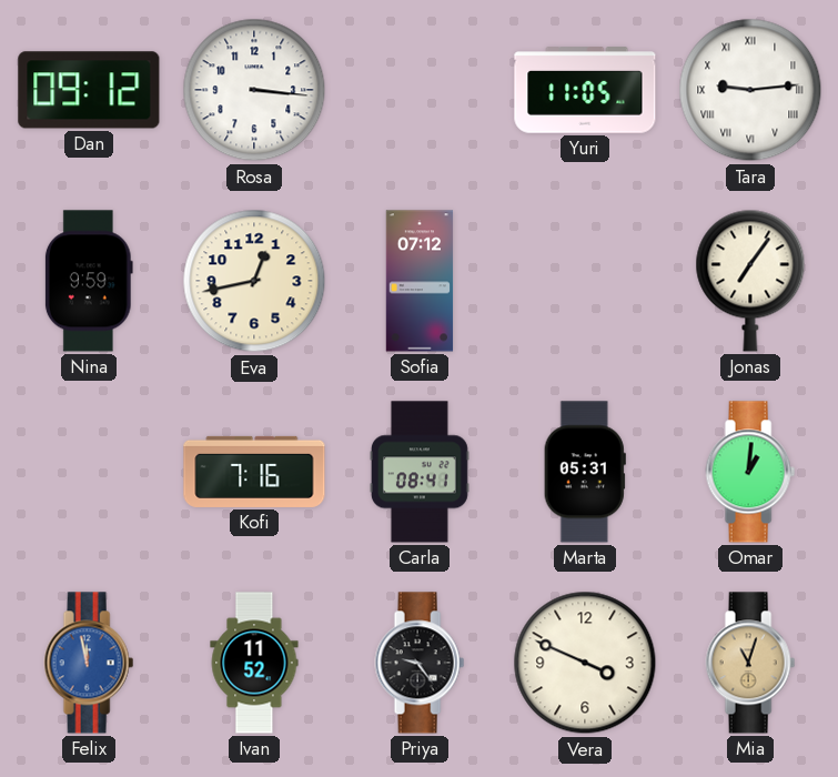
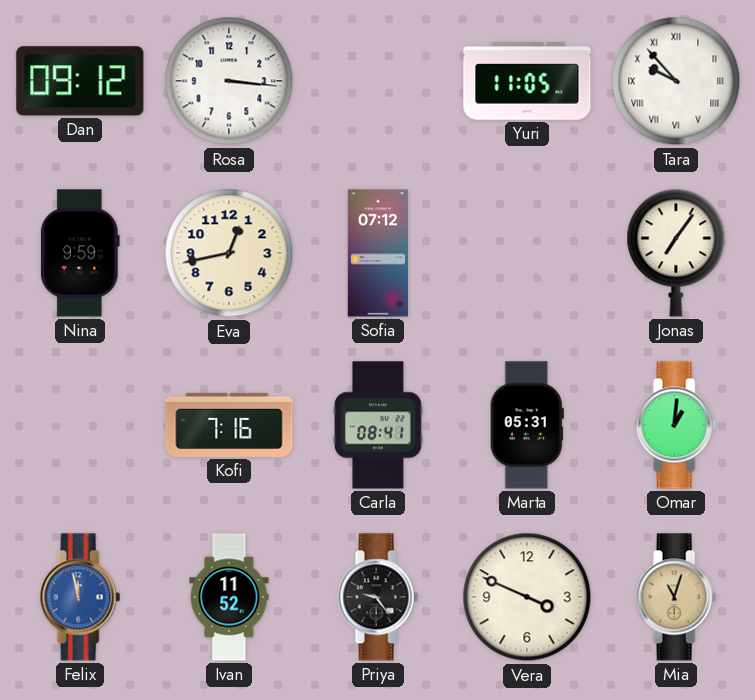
Tara: 9:14 -> 9:53 (676, 81)
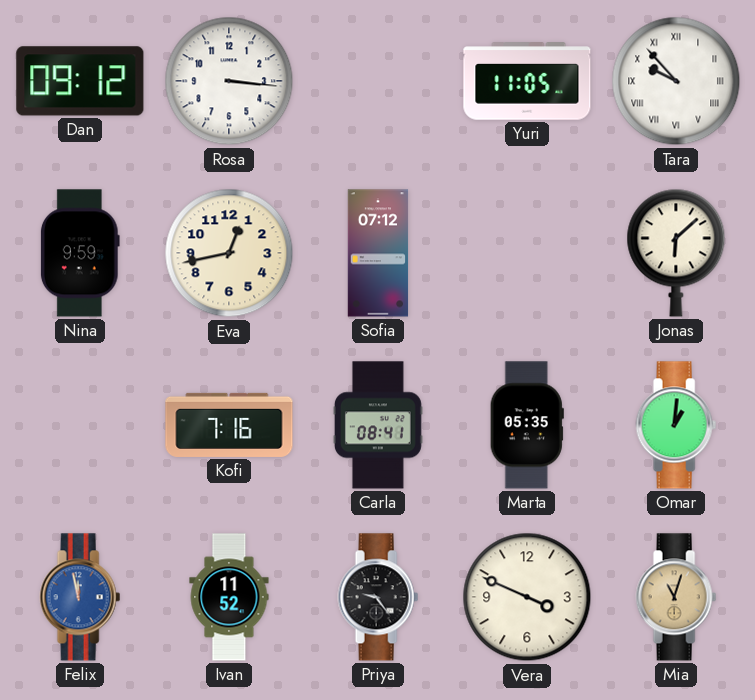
Jonas: 7:06 -> 6:08 (676, 253)
Marta: 05:31 -> 05:35 (527, 425)
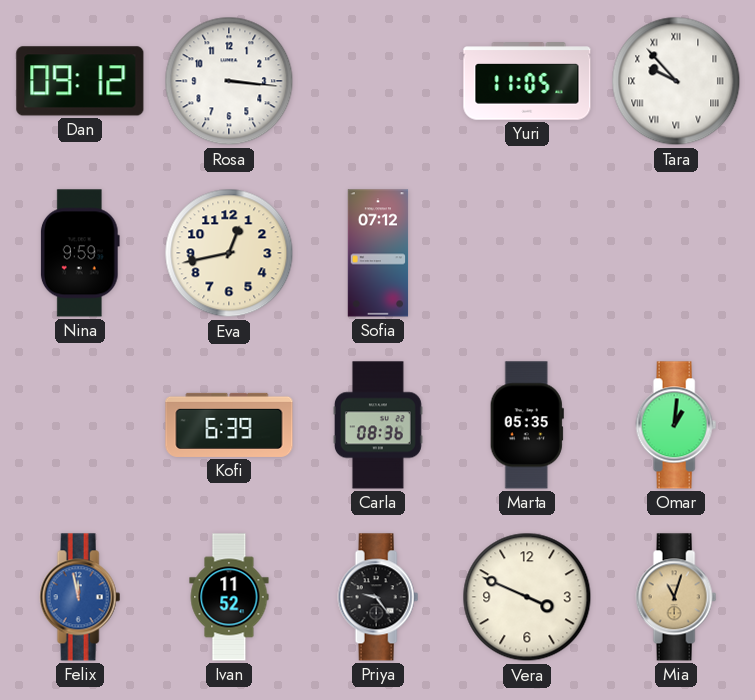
Jonas: 6:08 -> none (676, 253)
Kofi: 7:16 -> 6:39 (229, 425)
Carla: 08:41 -> 08:36 (378, 425)
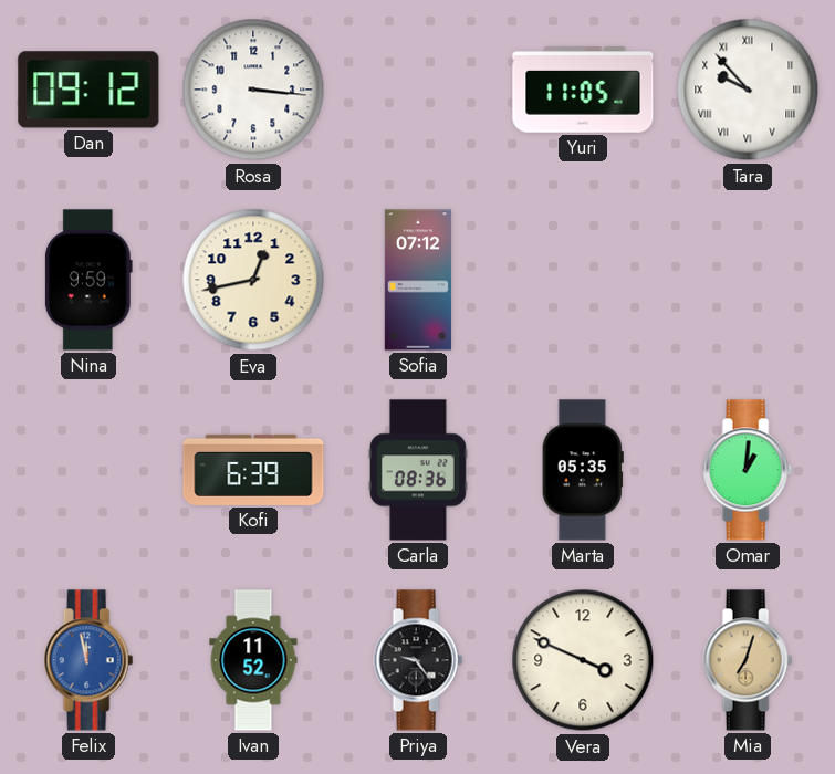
Mia: 11:03 -> 7:03 (748, 660)
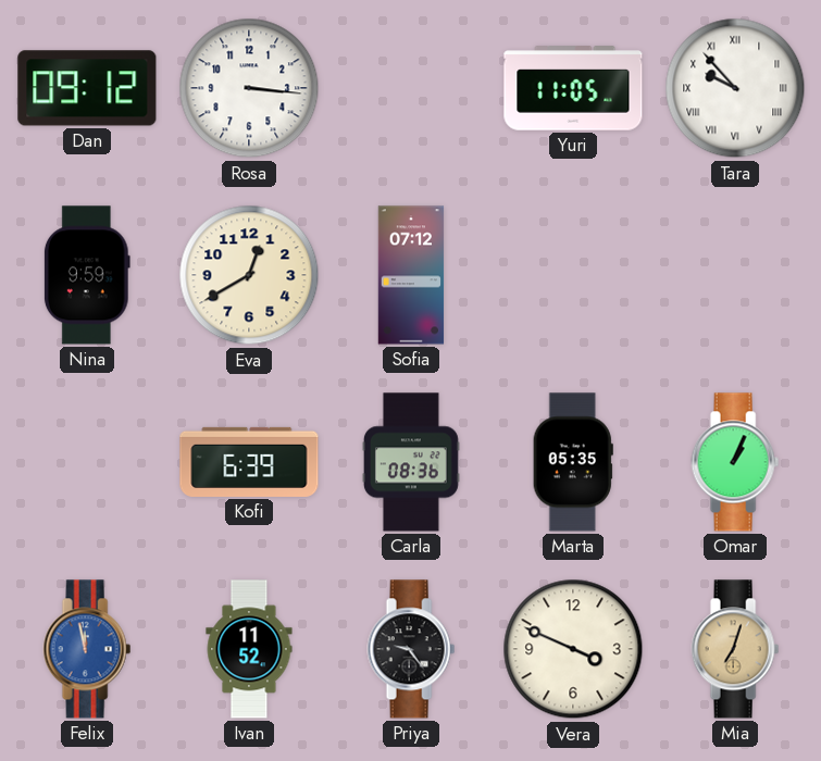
Eva: 12:43 -> 12:40 (249, 275)
Omar: 1:01 -> 1:04 (735, 462)
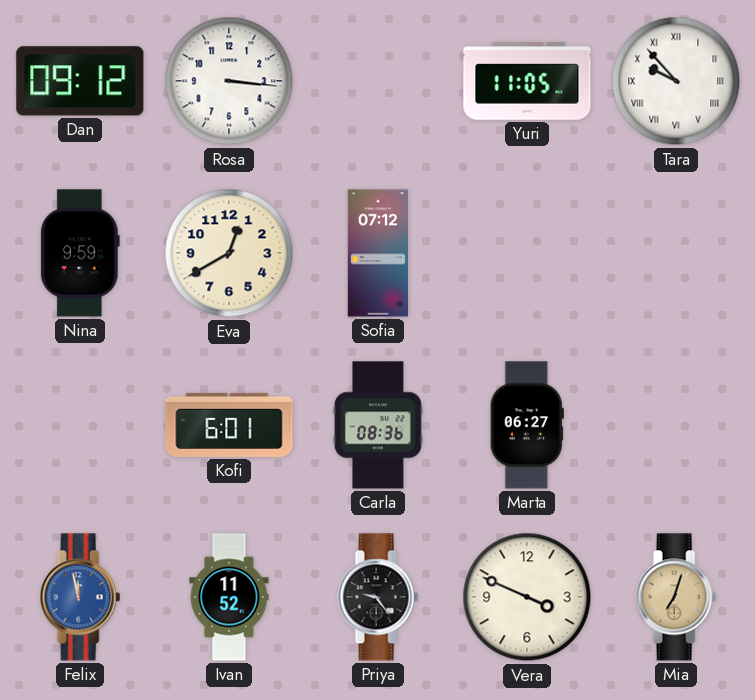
Kofi: 6:39 -> 6:01 (229, 425)
Marta: 05:35 -> 06:27 (527, 425)
Omar: 1:04 -> none (735, 462)
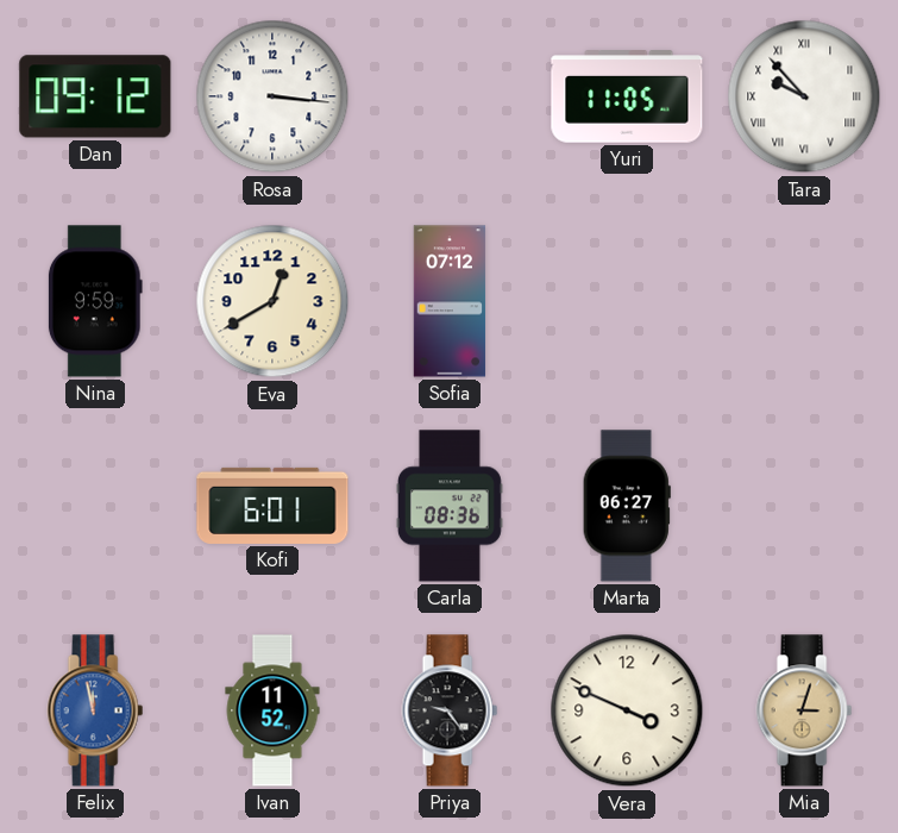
Mia: 7:03 -> 3:03 (804, 710)
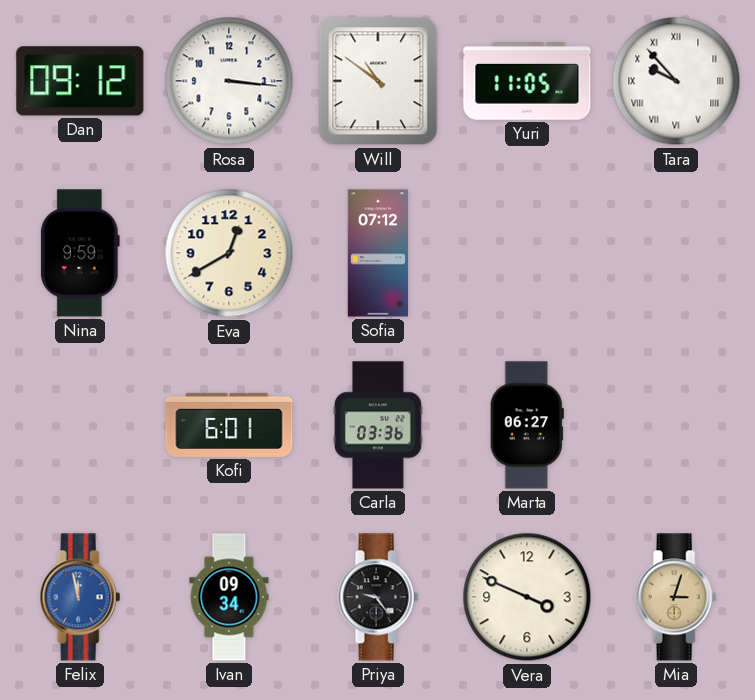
Will: none -> 10:51 (378, 81)
Carla: 08:36 -> 03:36 (378, 425)
Ivan: 11:52 -> 09:34 (229, 597)
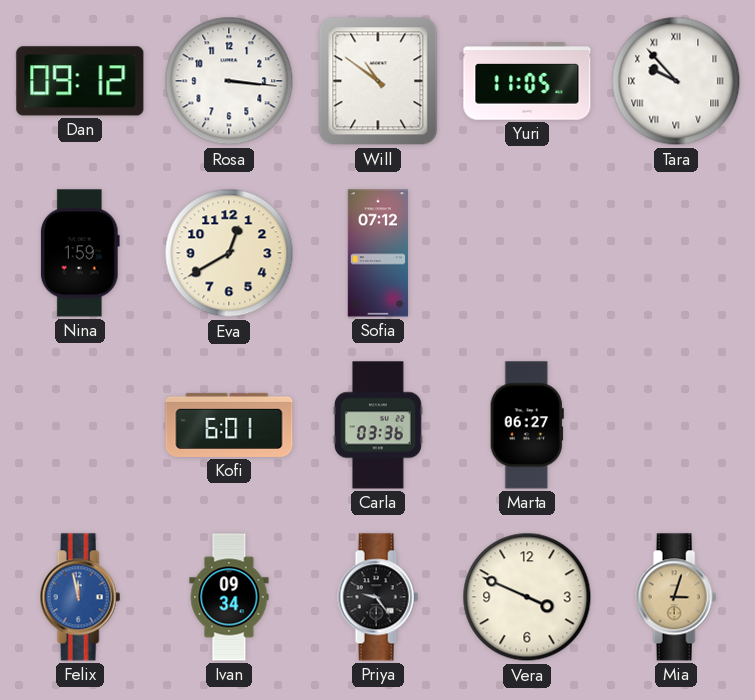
Nina: 9:59 -> 1:59 (80, 253)
